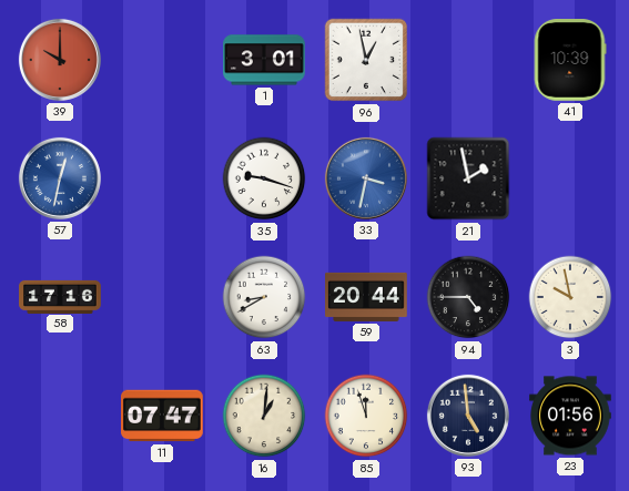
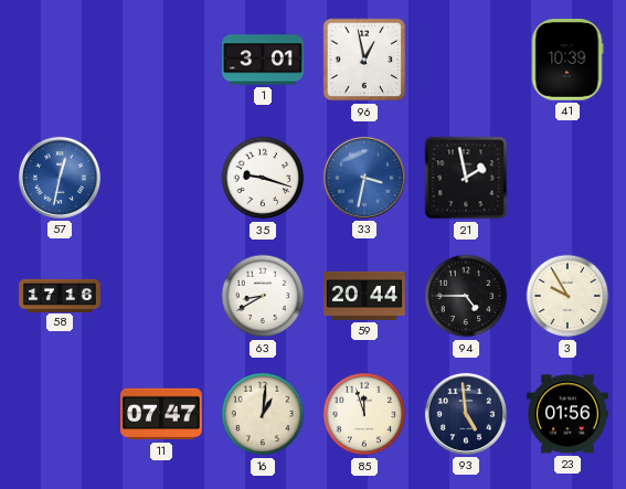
39: 10:00 -> none (60, 60)
3: 9:58 -> 9:55 (567, 296)
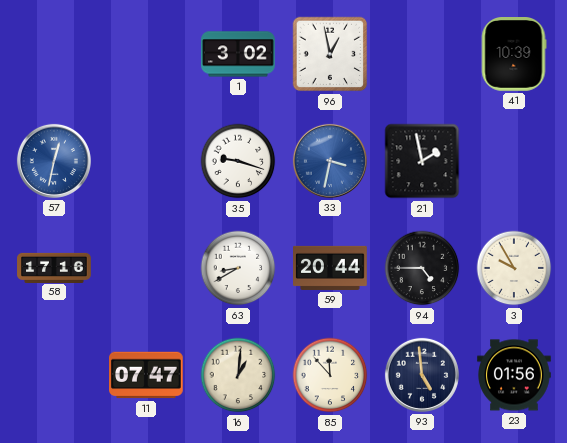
1: 3:01 -> 3:02 (238, 54)
85: 11:57 -> 11:53 (330, 375)
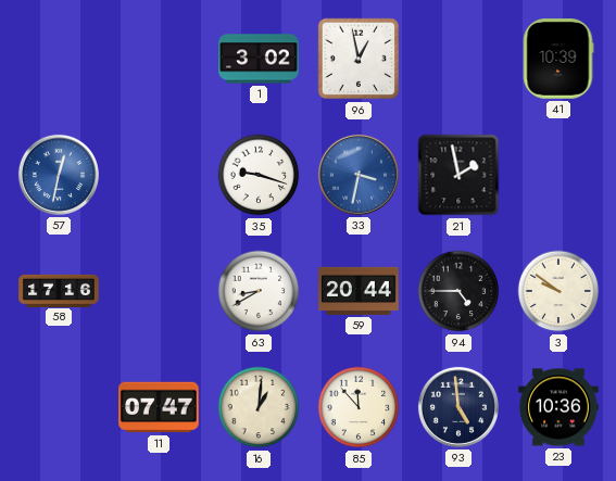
3: 9:55 -> 9:51 (558, 291)
23: 01:56 -> 10:36 (558, 407)
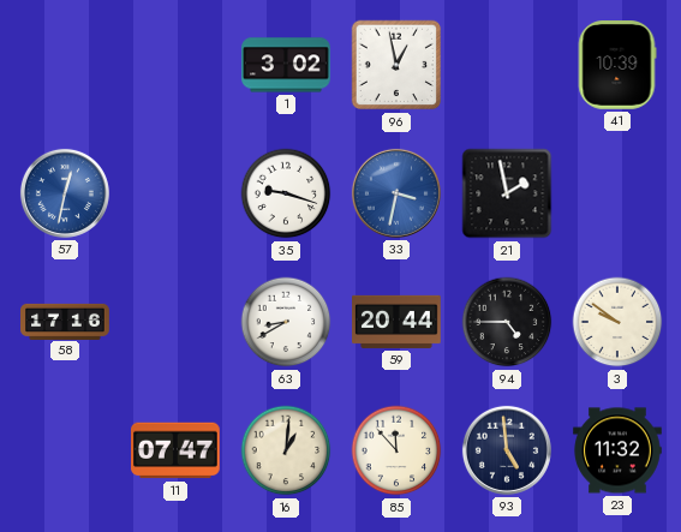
23: 10:36 -> 11:32 (617, 450)
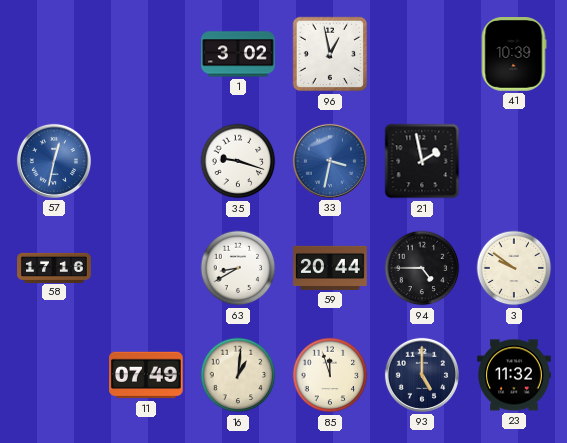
11: 07:47 -> 07:49 (147, 375)
85: 11:53 -> 11:57 (330, 375)
93: 4:59 -> 5:00 (422, 375)
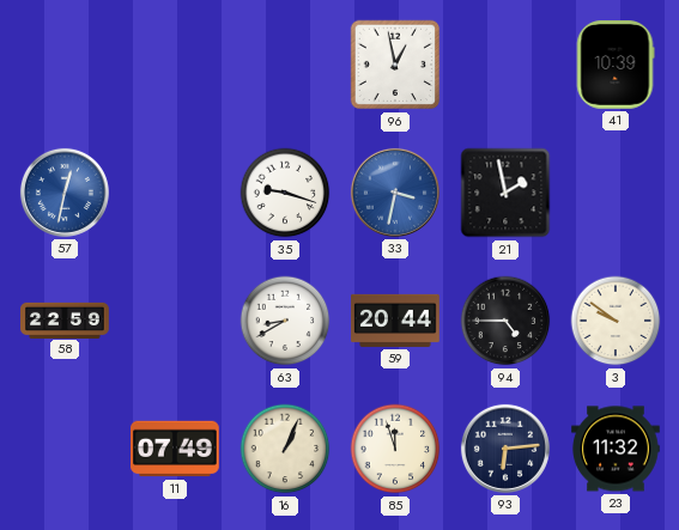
1: 3:02 -> none (238, 54)
58: 17:16 -> 22:59 (65, 319)
16: 1:01 -> 1:04 (285, 449)
93: 5:00 -> 6:14 (505, 449)
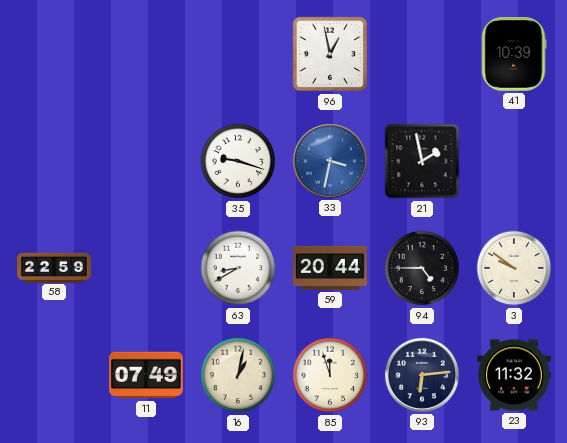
57: 12:32 -> none (65, 193)
16: 1:04 -> 1:02 (238, 375)
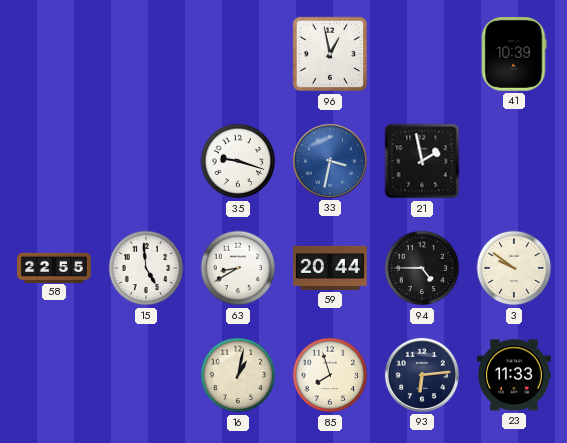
58: 22:59 -> 22:55 (54, 267)
15: none -> 4:59 (146, 268)
11: 07:49 -> none (147, 375)
85: 11:57 -> 7:57 (330, 375)
23: 11:32 -> 11:33 (514, 375)
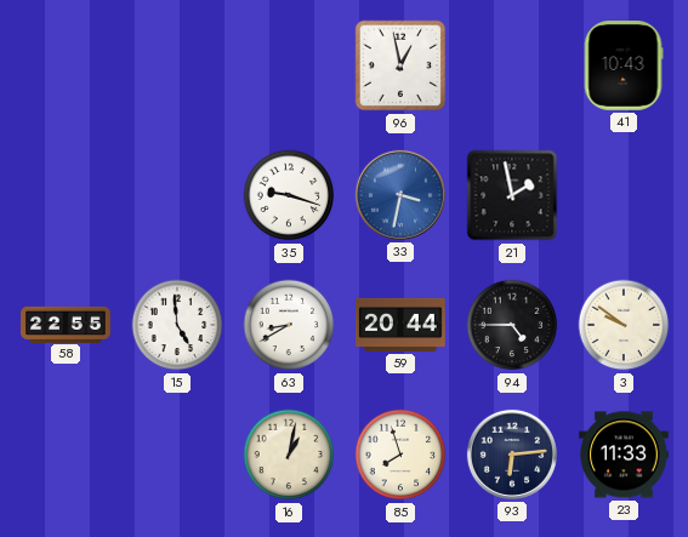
41: 10:39 -> 10:43 (624, 67)
